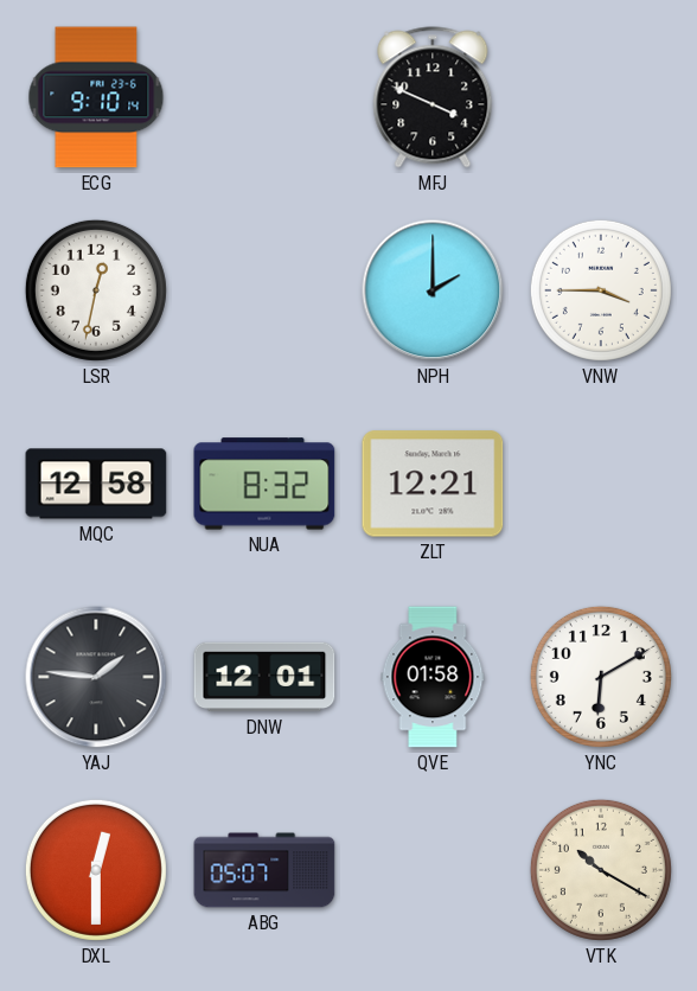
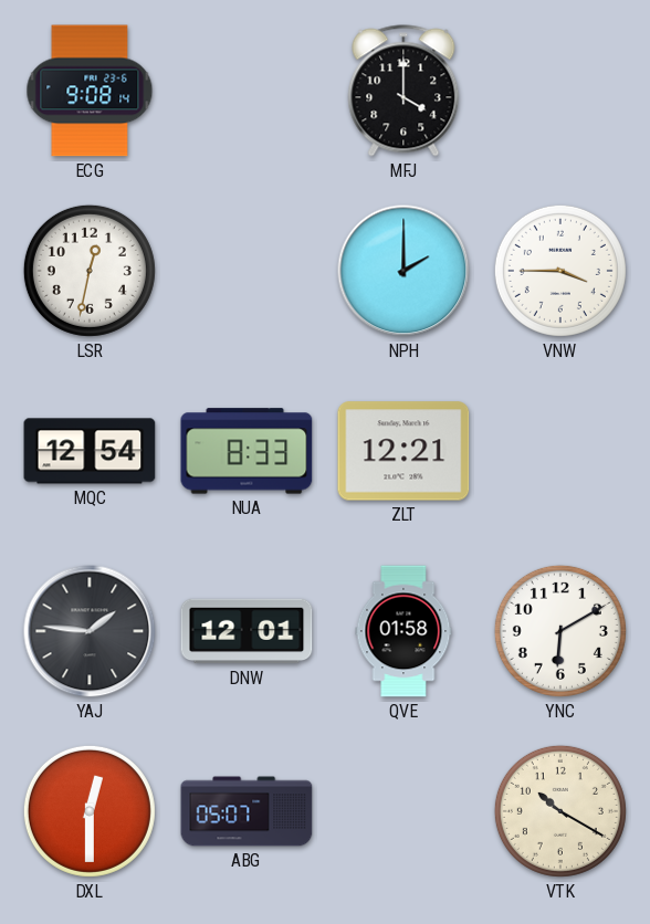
ECG: 9:10 -> 9:08 (90, 91)
MFJ: 3:49 -> 4:00 (403, 91)
MQC: 12:58 -> 12:54 (90, 451)
NUA: 8:32 -> 8:33 (247, 451)
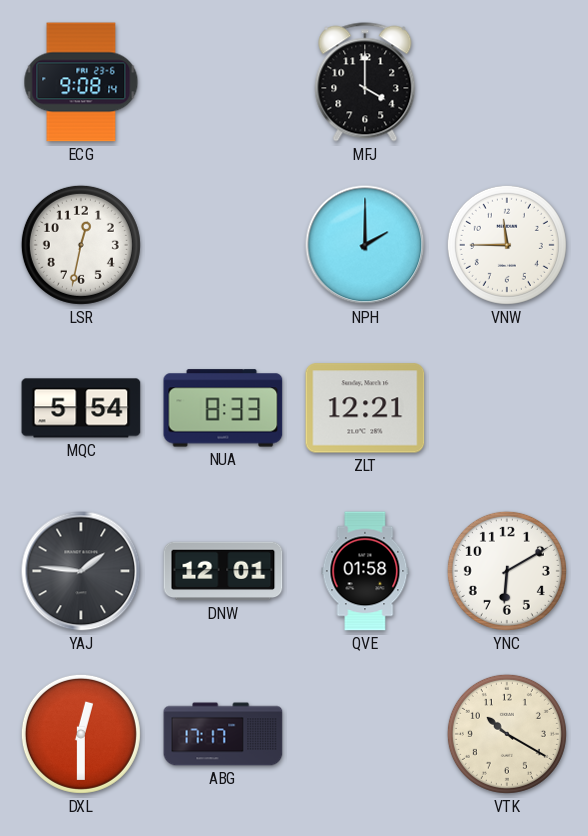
VNW: 3:45 -> 11:45 (507, 245)
MQC: 12:54 -> 5:54 (81, 408)
ABG: 05:07 -> 17:17 (223, 734)
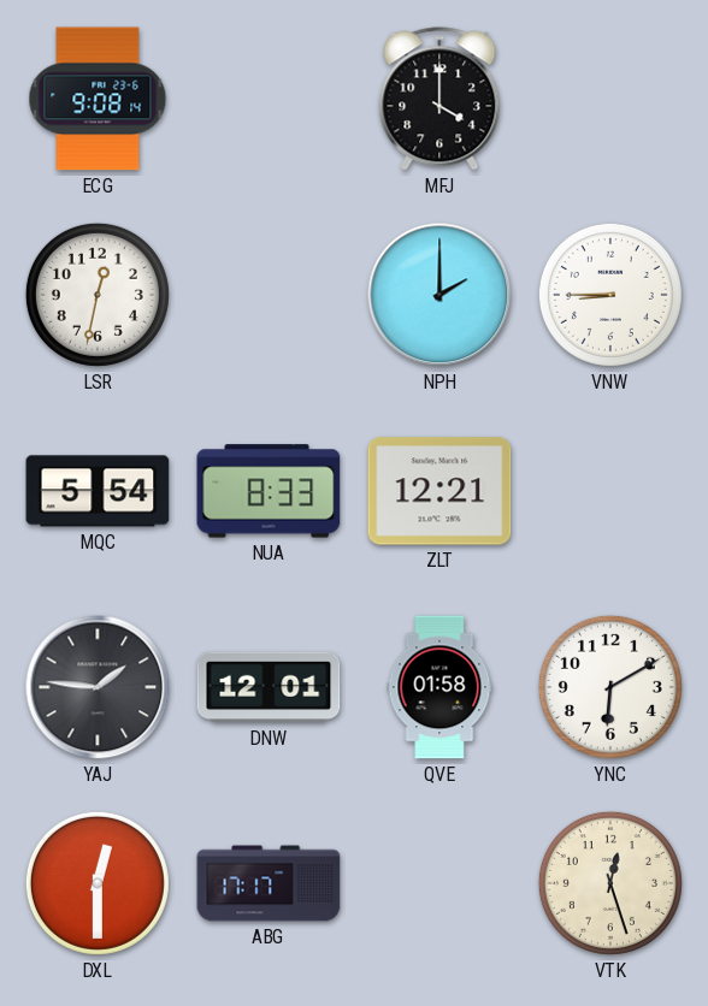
VNW: 11:45 -> 8:45 (610, 295)
VTK: 10:20 -> 12:27 (610, 883)
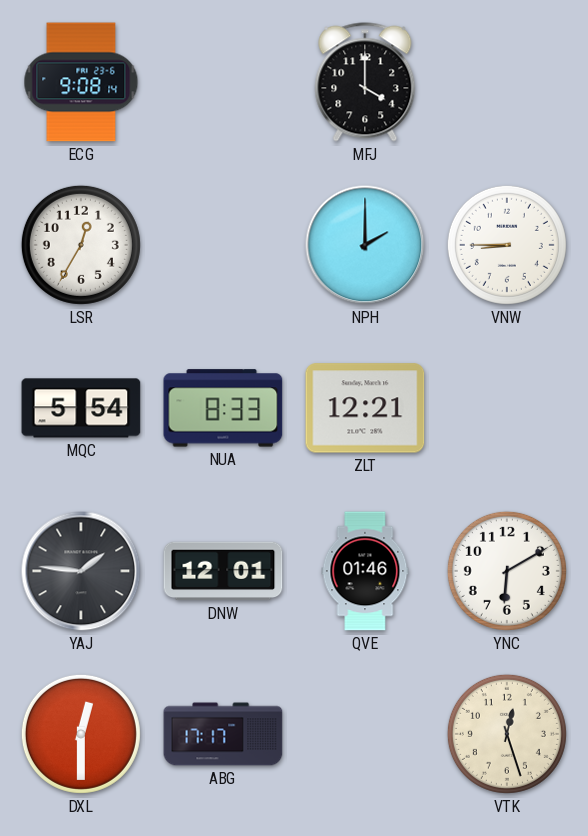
LSR: 12:32 -> 12:35 (81, 245)
QVE: 01:58 -> 01:46 (365, 571)
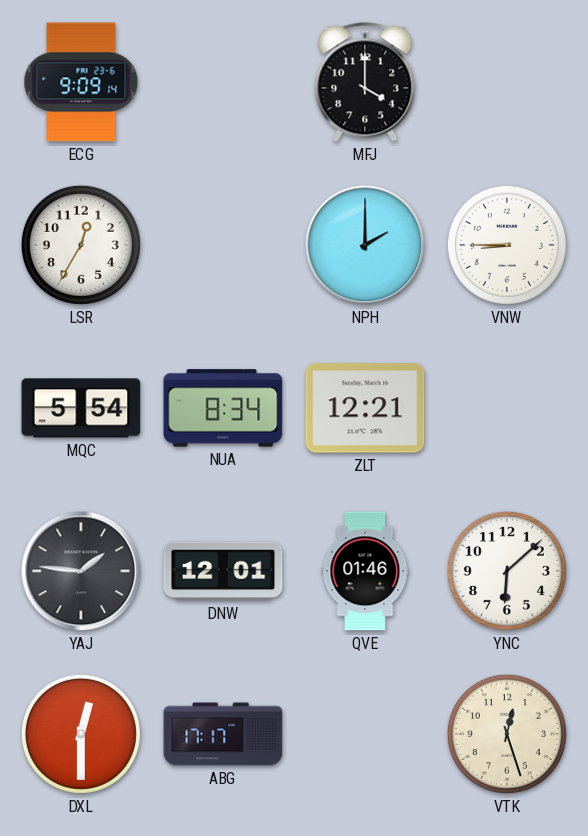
ECG: 9:08 -> 9:09 (81, 82)
NUA: 8:33 -> 8:34 (223, 408)
YNC: 6:10 -> 6:08 (507, 571)
